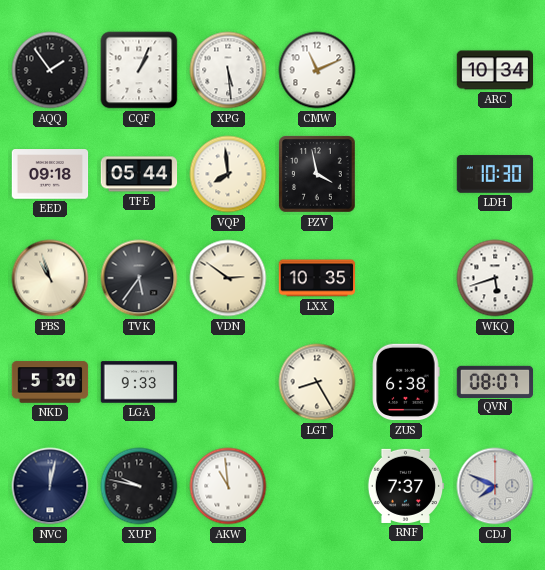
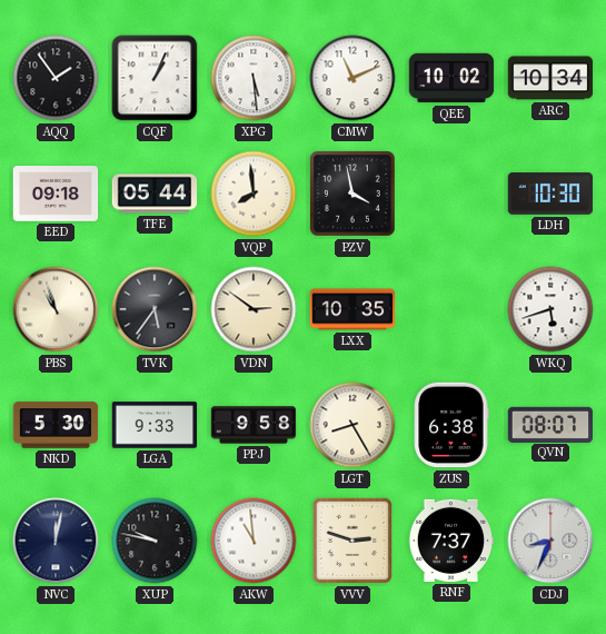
QEE: none -> 10:02 (451, 78)
PPJ: none -> 9:58 (254, 425)
VVV: none -> 2:48 (352, 541)
CDJ: 7:49 -> 8:34 (550, 541)
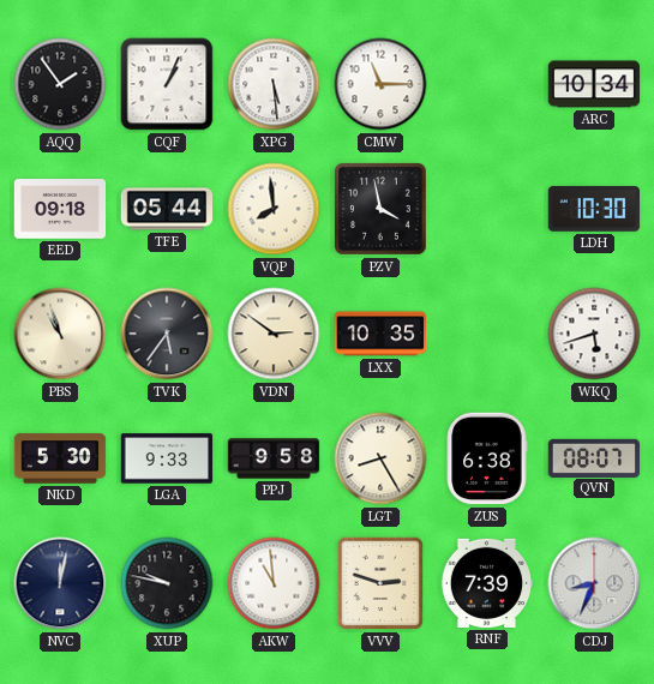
CMW: 11:11 -> 11:15 (380, 84)
QEE: 10:02 -> none (451, 78)
RNF: 7:37 -> 7:39 (487, 583)
